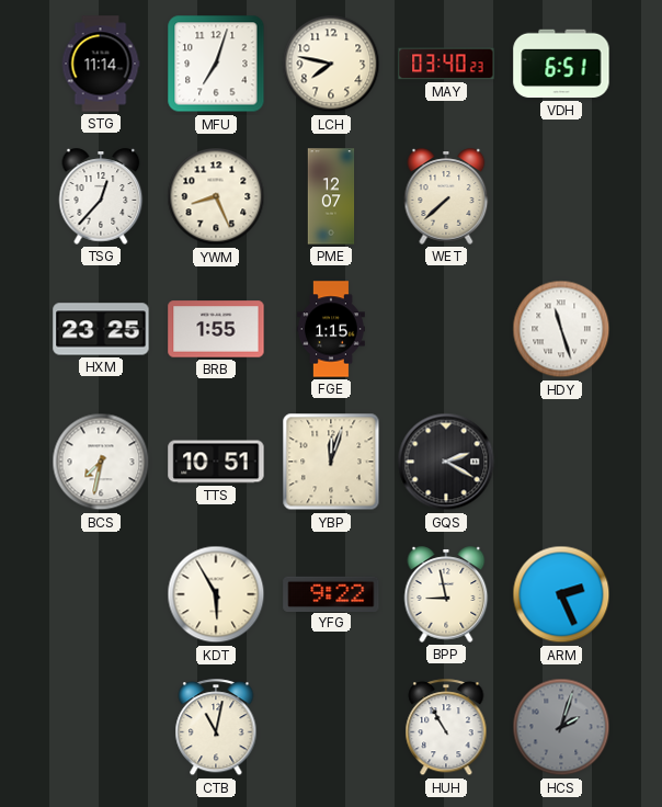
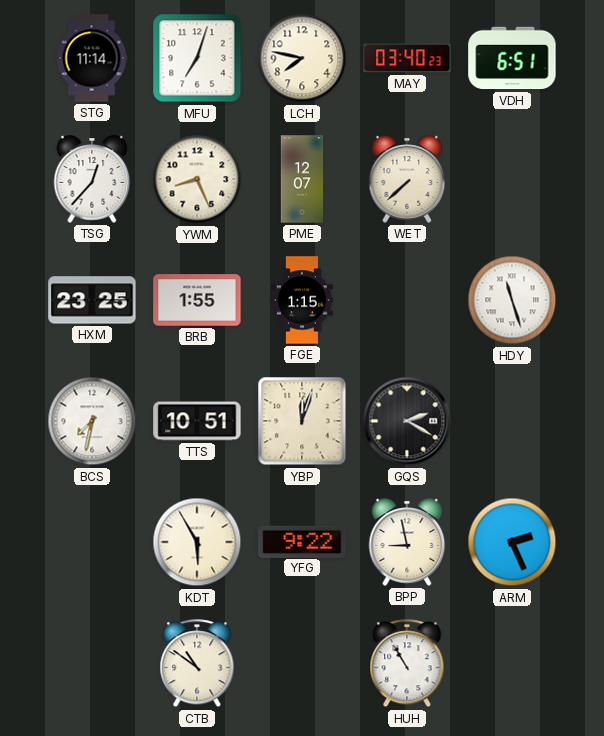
CTB: 11:02 -> 10:51 (197, 664)
HCS: 2:03 -> none (561, 727)
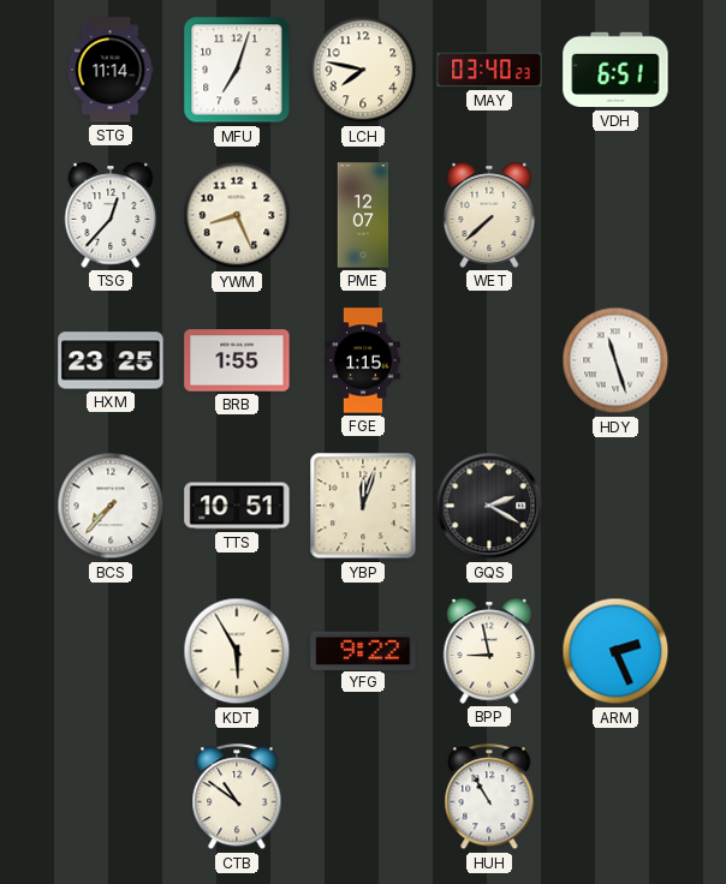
BCS: 7:32 -> 7:37 (111, 506)
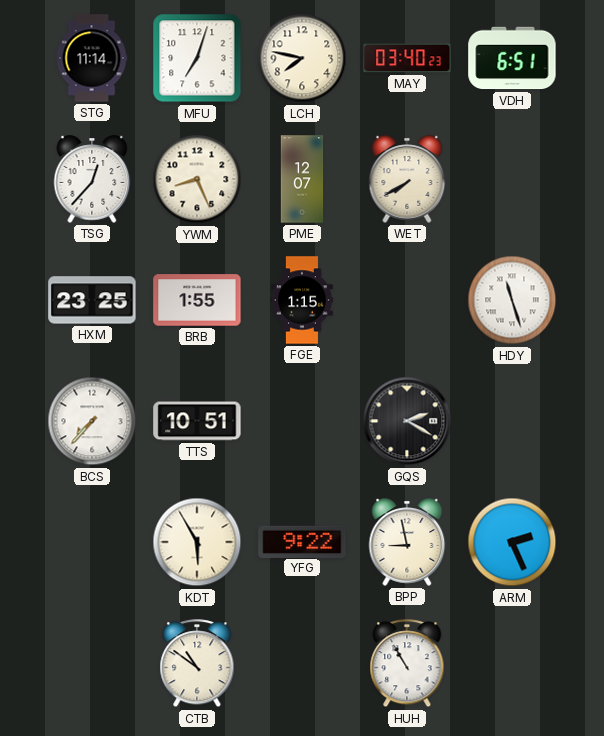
WET: 7:38 -> 7:40 (407, 179)
YBP: 12:03 -> none (363, 506)
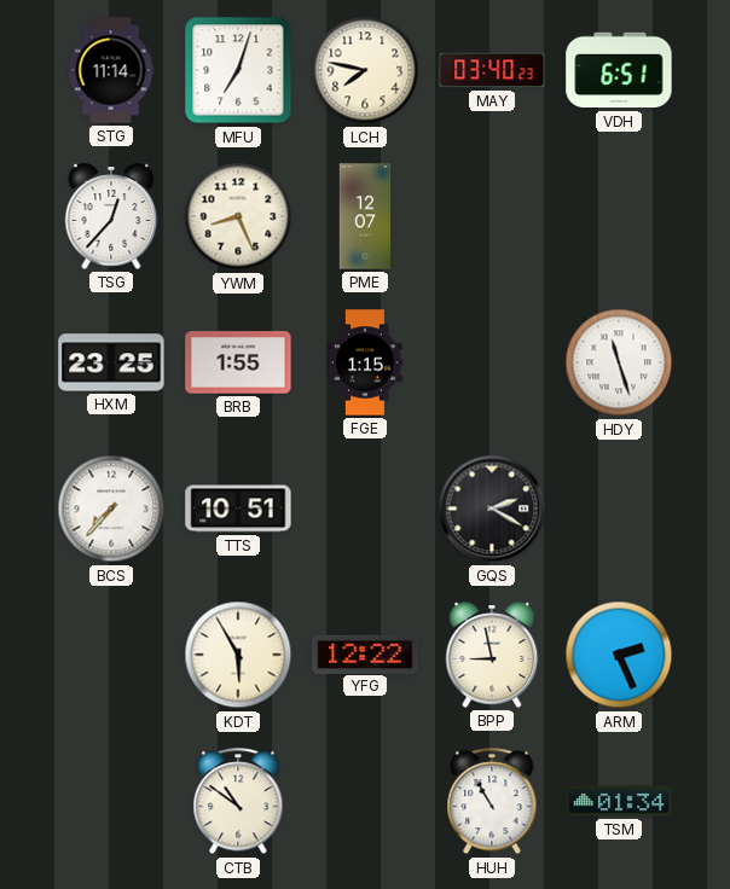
WET: 7:40 -> none (407, 179)
YFG: 9:22 -> 12:22 (365, 653)
TSM: none -> 01:34 (619, 801)
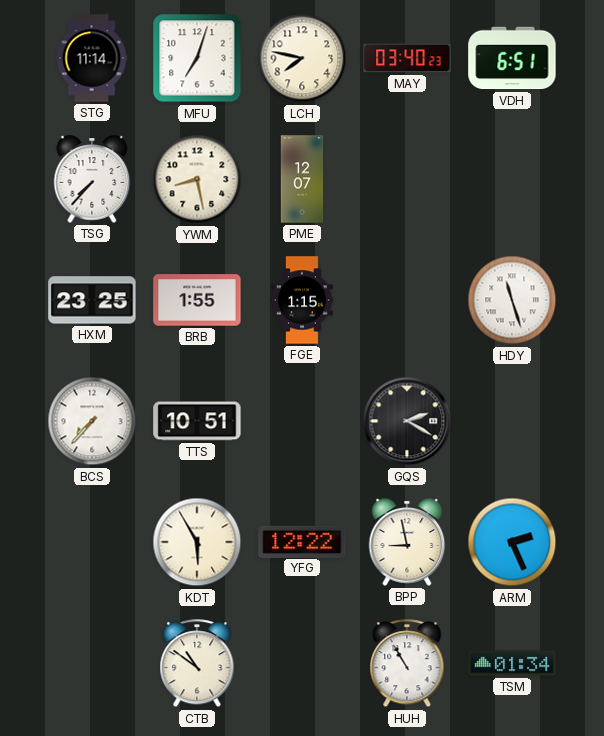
TSG: 12:37 -> 7:37 (92, 179)
YWM: 8:26 -> 8:28 (197, 179)
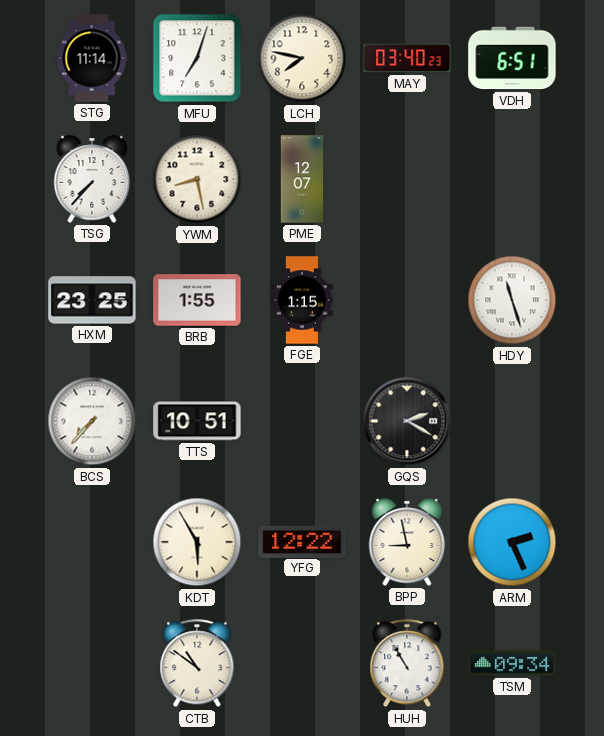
TSM: 01:34 -> 09:34 (512, 663)
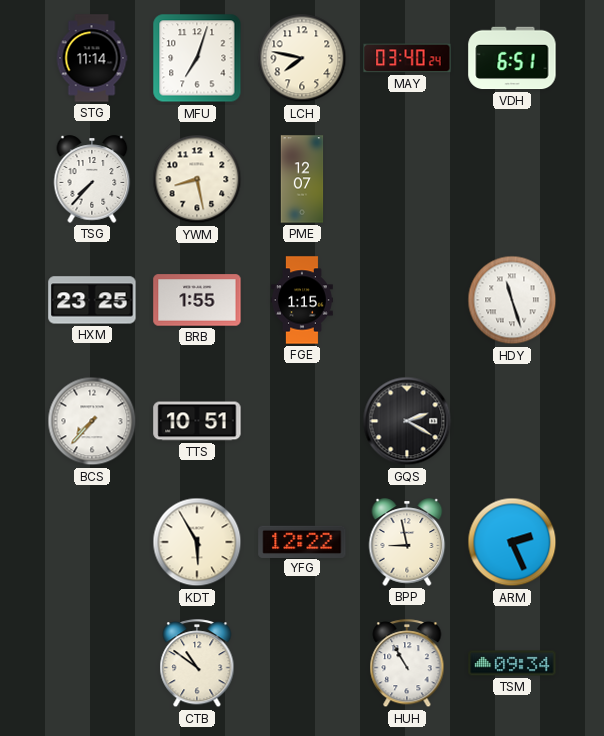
MAY: 03:40:23 -> 03:40:24 (407, 58)
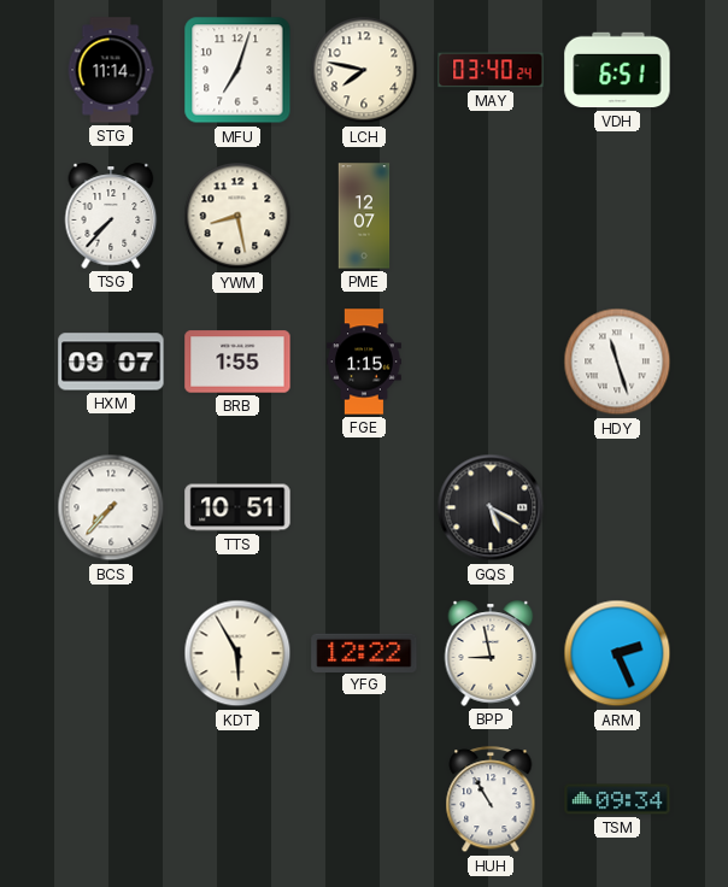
HXM: 23:25 -> 09:07 (111, 362)
GQS: 2:20 -> 5:20 (491, 507)
CTB: 10:51 -> none (197, 664)
